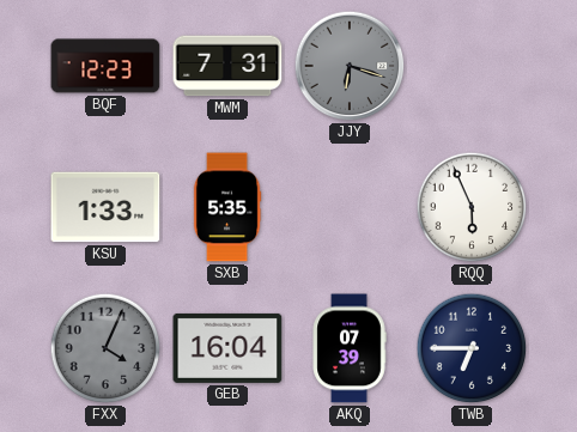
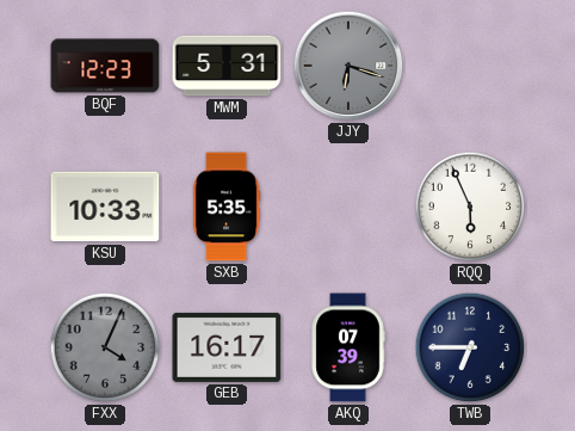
MWM: 7:31 -> 5:31 (227, 66)
KSU: 1:33 -> 10:33 (105, 207)
GEB: 16:04 -> 16:17 (227, 347)
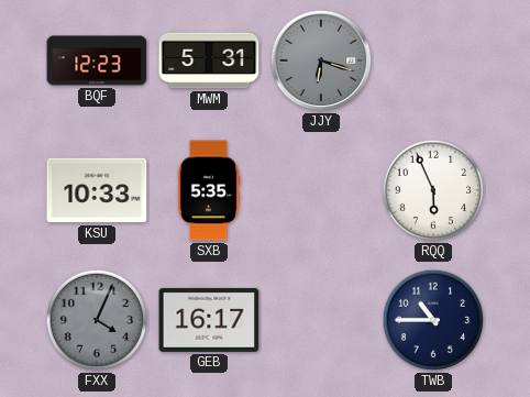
AKQ: 07:39 -> none (348, 347)
TWB: 6:45 -> 10:45 (433, 320)
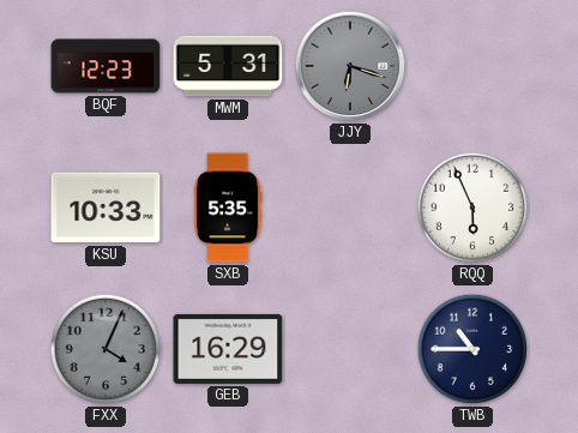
GEB: 16:17 -> 16:29 (228, 349)
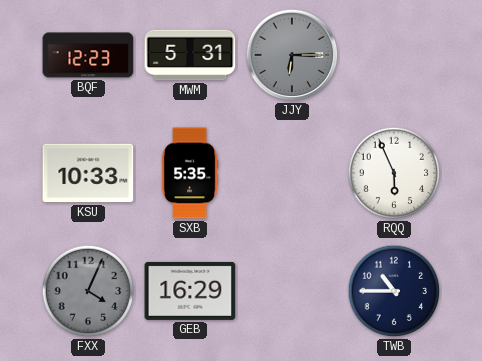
JJY: 6:18 -> 6:15 (292, 55)
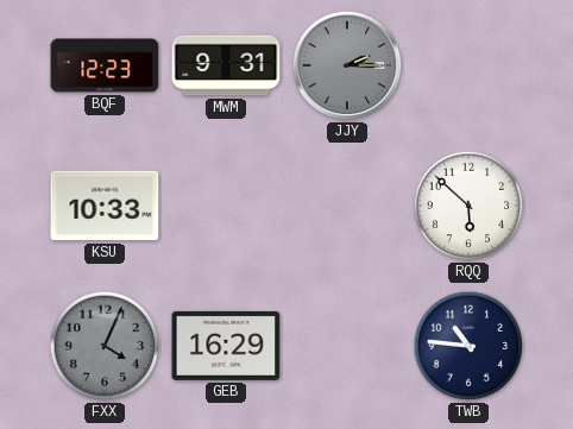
MWM: 5:31 -> 9:31 (226, 65)
JJY: 6:15 -> 2:15 (347, 65)
SXB: 5:35 -> none (190, 173)
RQQ: 5:56 -> 5:52 (468, 206)
TWB: 10:45 -> 10:46 (468, 346)
